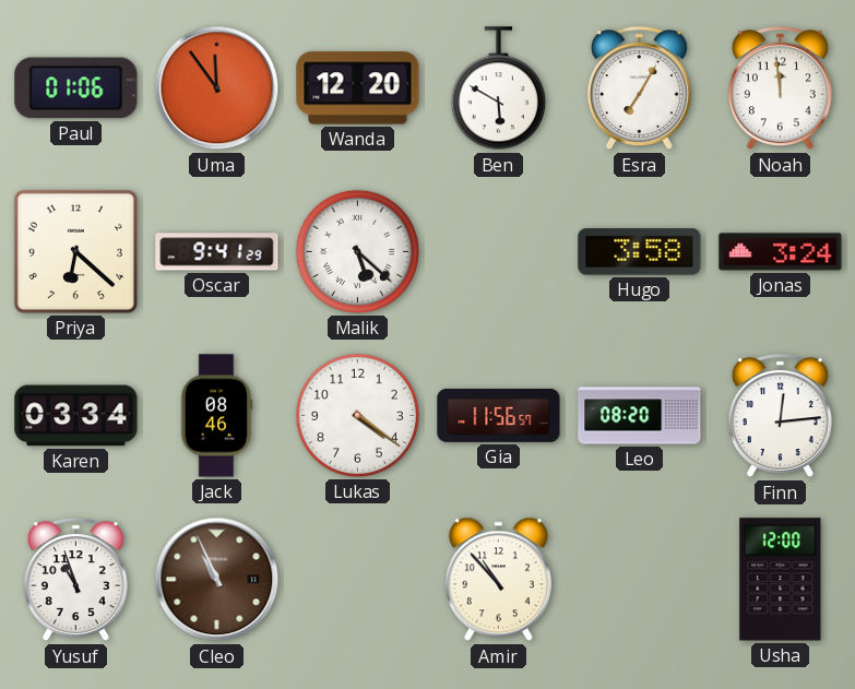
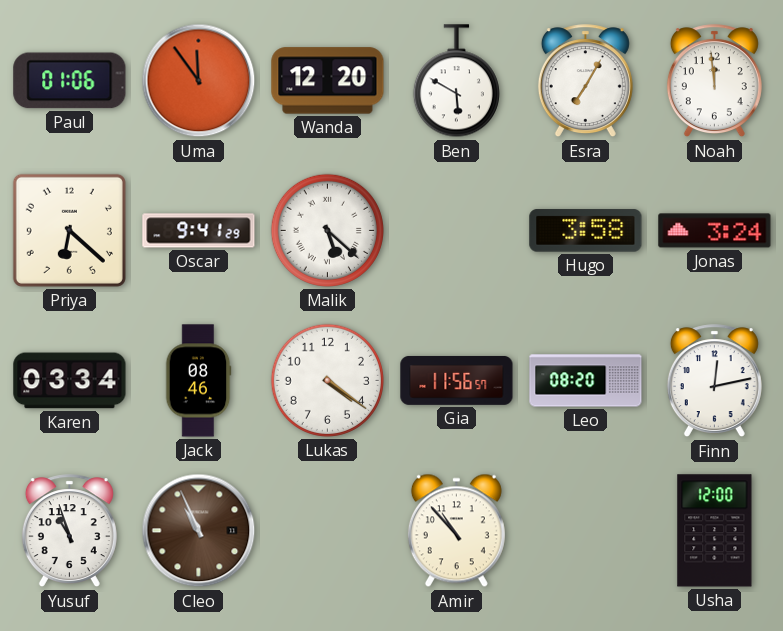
Finn: 12:14 -> 12:13 (714, 381)
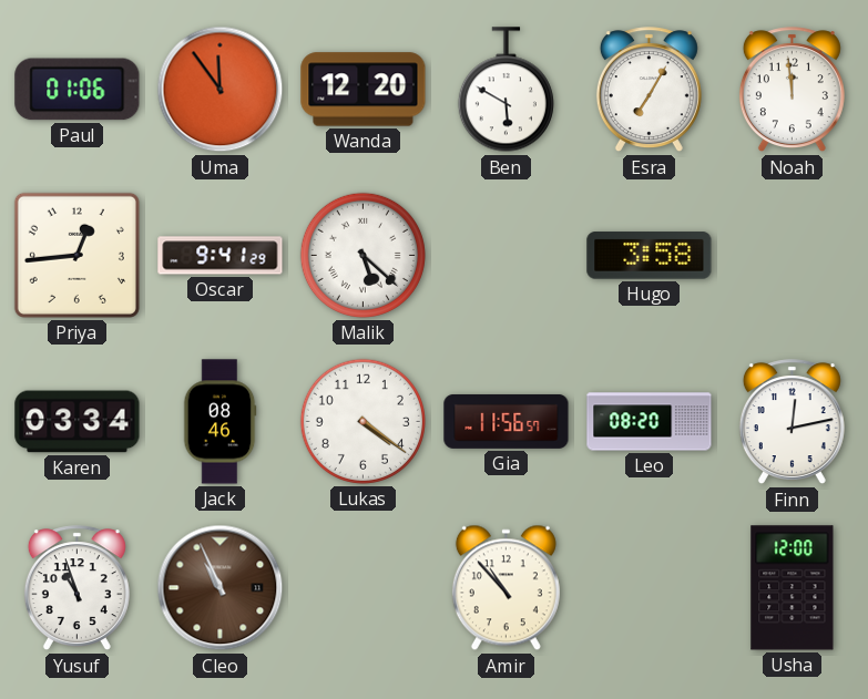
Priya: 6:22 -> 12:44 (76, 255)
Jonas: 3:24 -> none (715, 231)
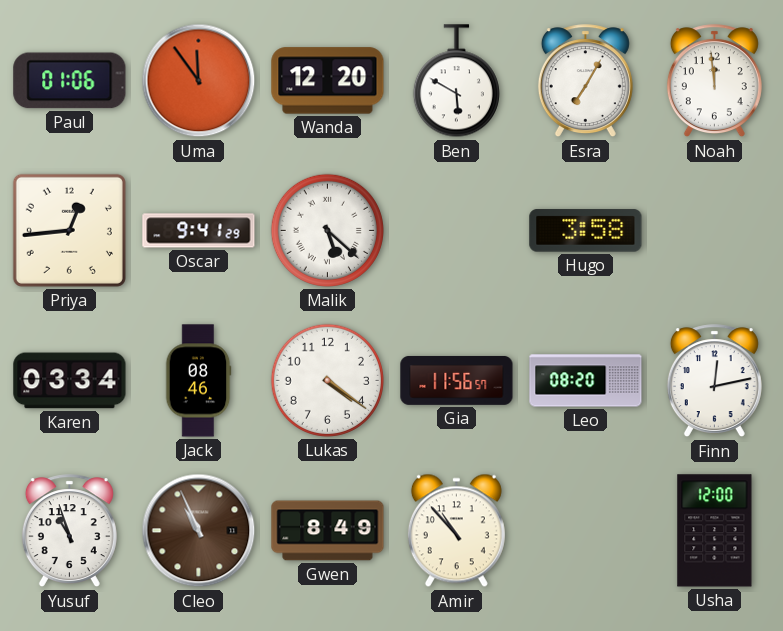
Gwen: none -> 8:49 (328, 531)
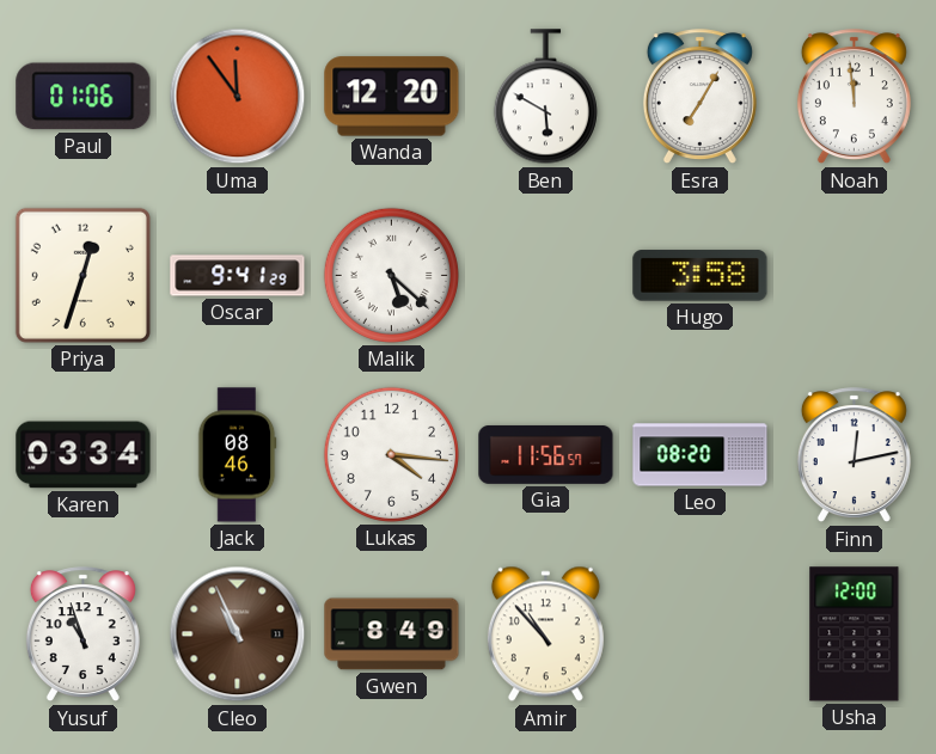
Priya: 12:44 -> 12:33 (82, 275)
Lukas: 4:21 -> 4:16 (391, 454)
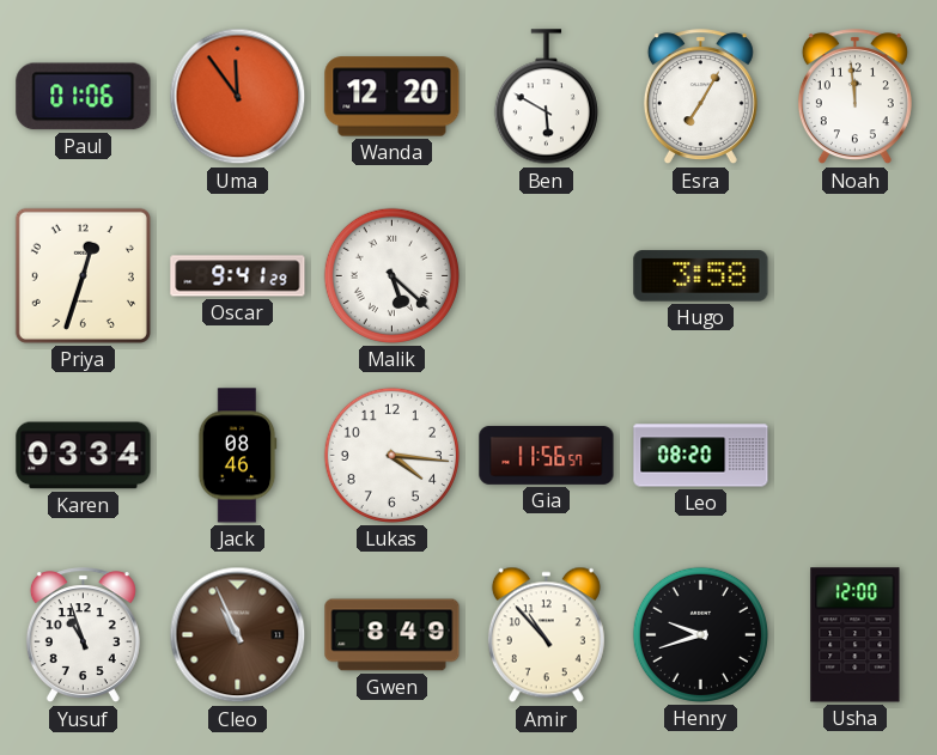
Finn: 12:13 -> none (854, 455)
Henry: none -> 9:42 (700, 634)
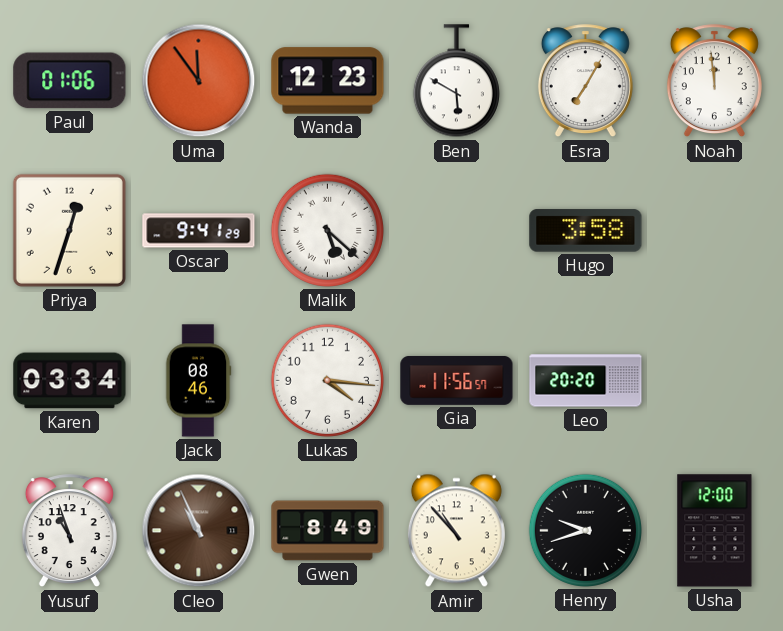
Wanda: 12:20 -> 12:23 (328, 81)
Leo: 08:20 -> 20:20 (586, 381)
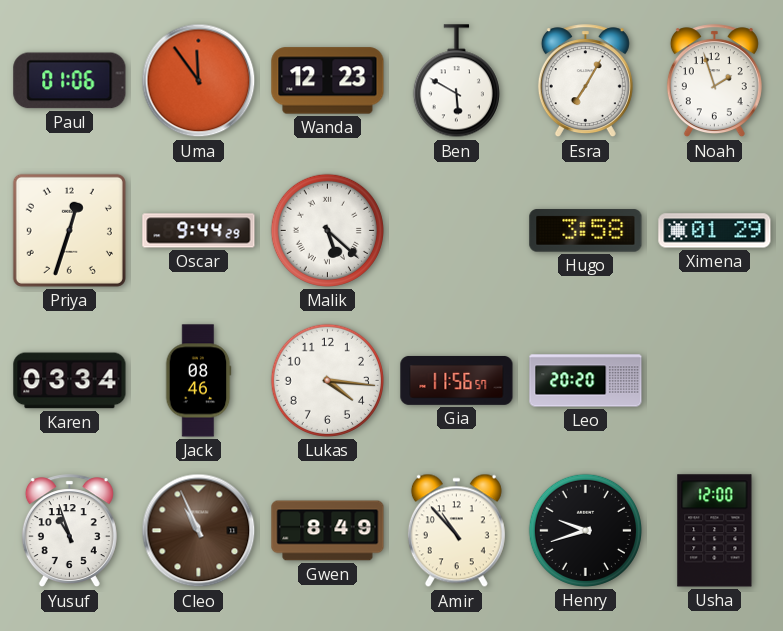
Noah: 11:59 -> 1:57 (714, 81)
Oscar: 9:41 -> 9:44 (199, 231)
Ximena: none -> 01:29 (715, 231)
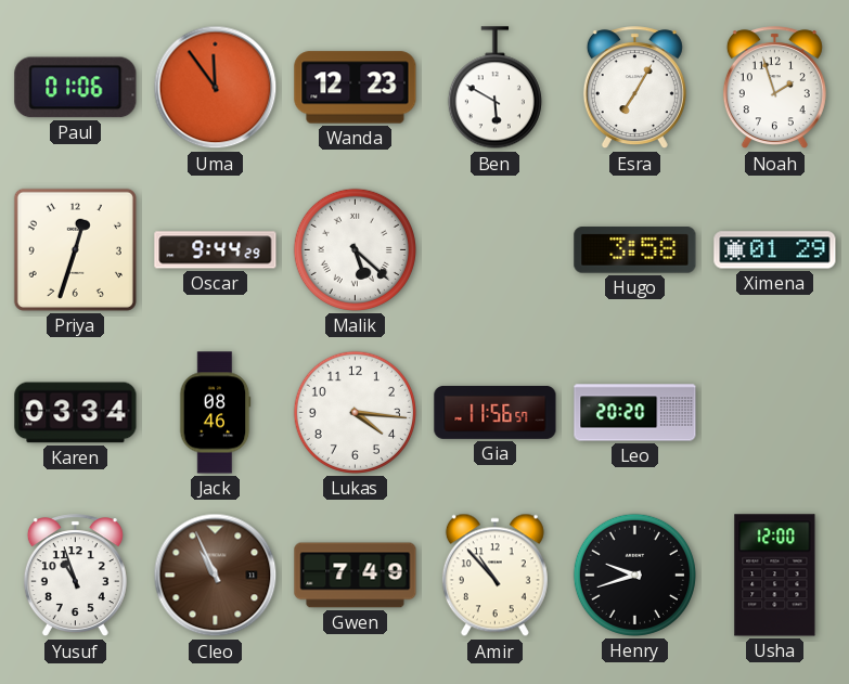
Gwen: 8:49 -> 7:49 (356, 576)
